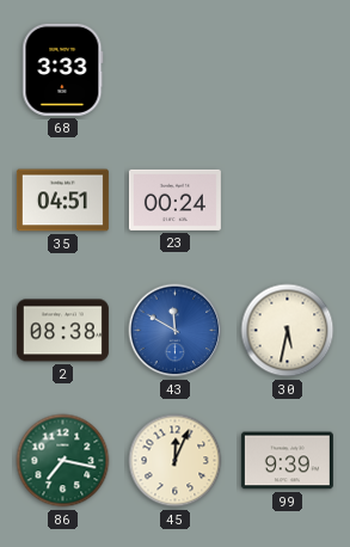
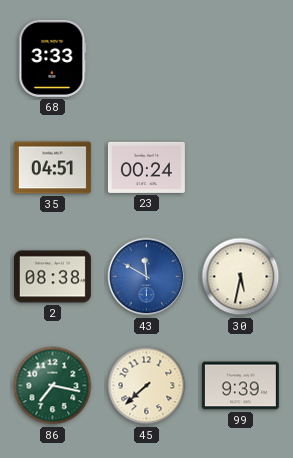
45: 12:04 -> 7:38 (147, 386)
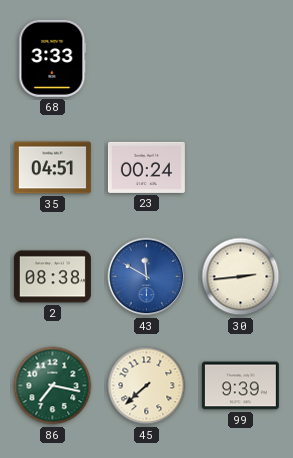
30: 5:32 -> 2:44 (241, 277)
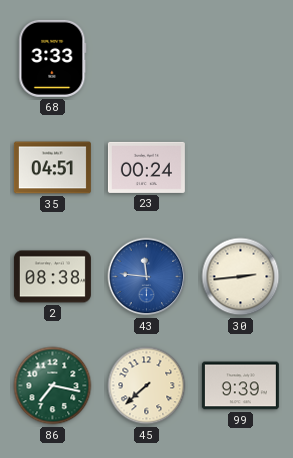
43: 11:50 -> 11:46 (147, 277)
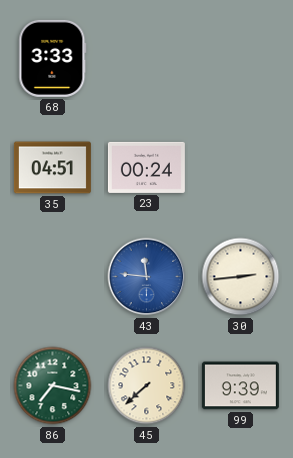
2: 08:38 -> none (52, 277)
